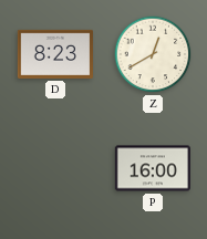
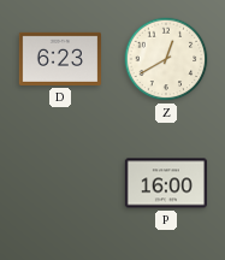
D: 8:23 -> 6:23 (59, 59)
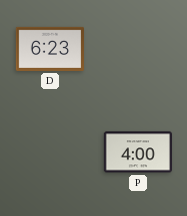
Z: 12:40 -> none (166, 59)
P: 16:00 -> 4:00 (137, 152)
